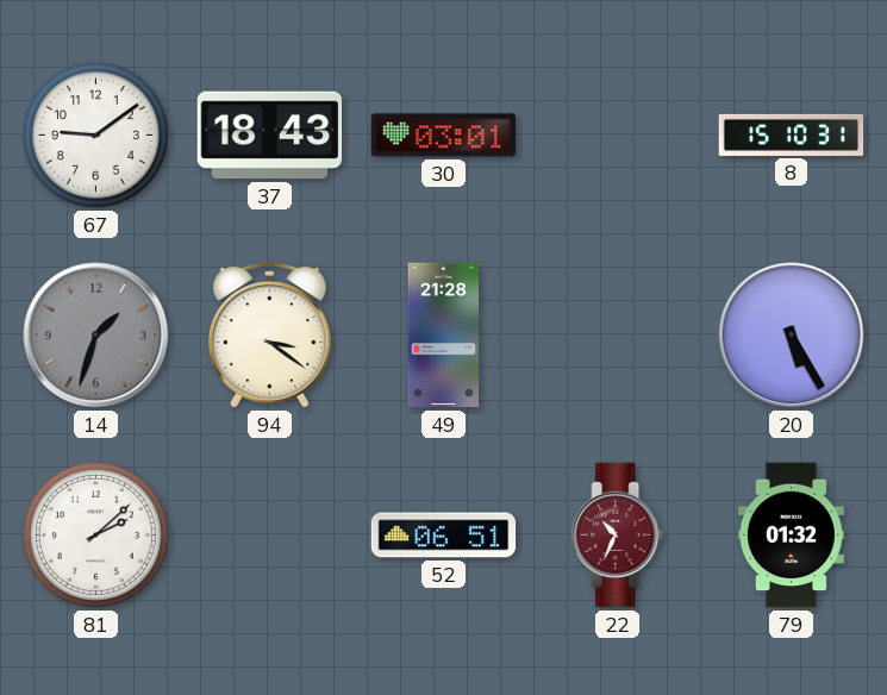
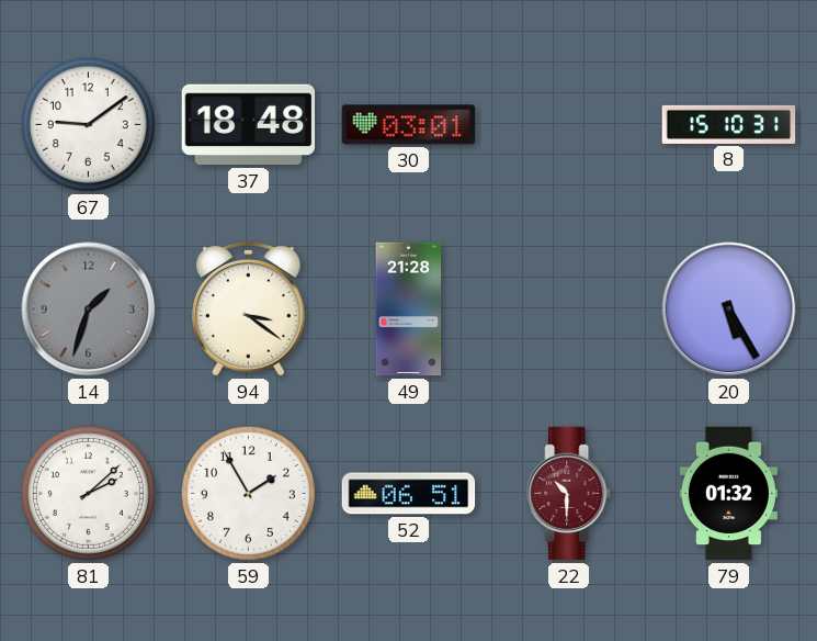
37: 18:43 -> 18:48 (249, 125)
59: none -> 1:55 (248, 493)
22: 10:34 -> 10:30 (569, 494)
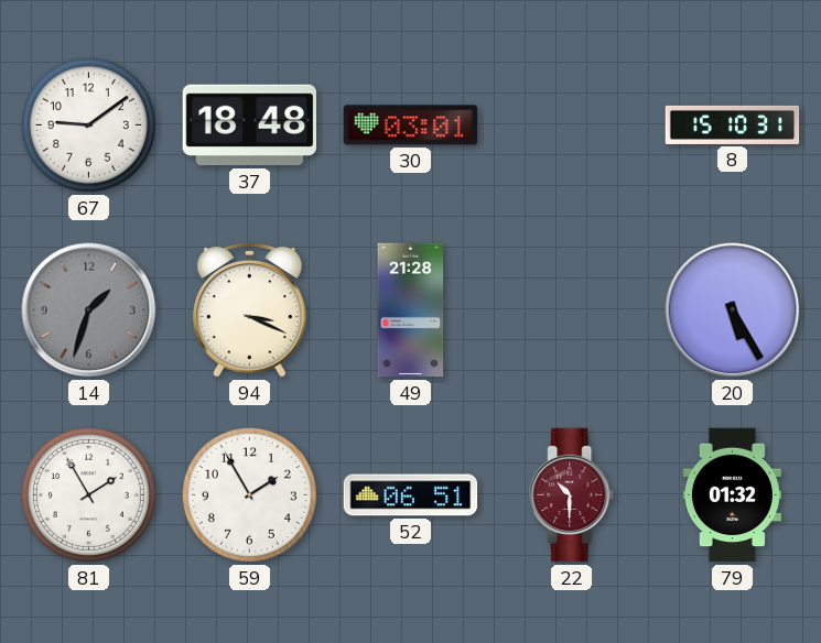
94: 3:21 -> 3:19 (250, 310)
81: 2:08 -> 1:55 (88, 494)
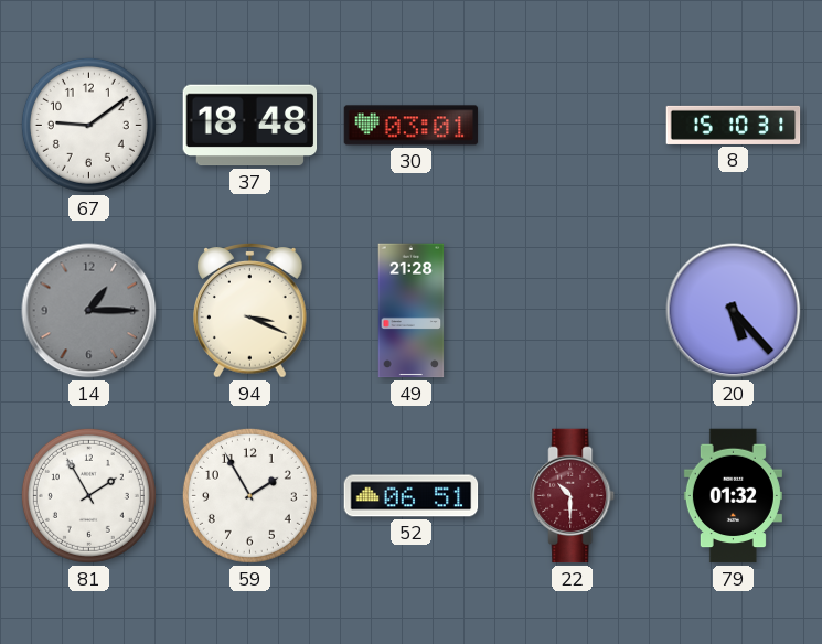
14: 1:33 -> 1:15 (89, 311)
20: 5:25 -> 5:23 (734, 311)
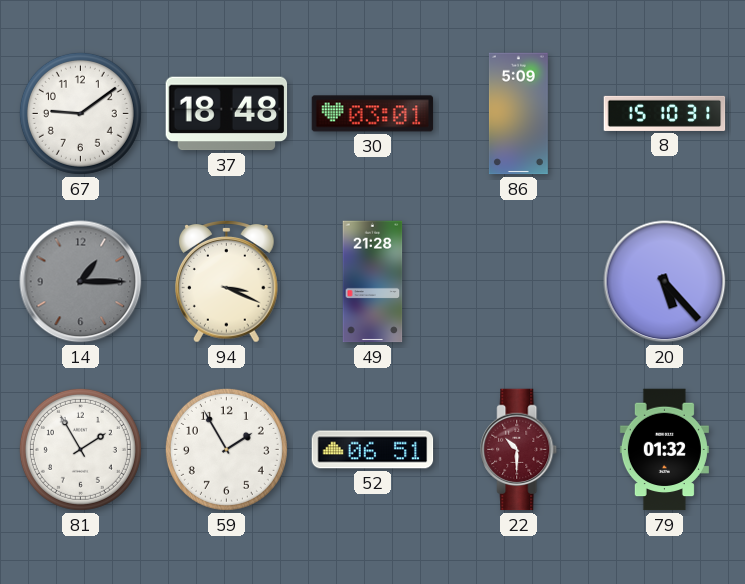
86: none -> 5:09 (518, 114)
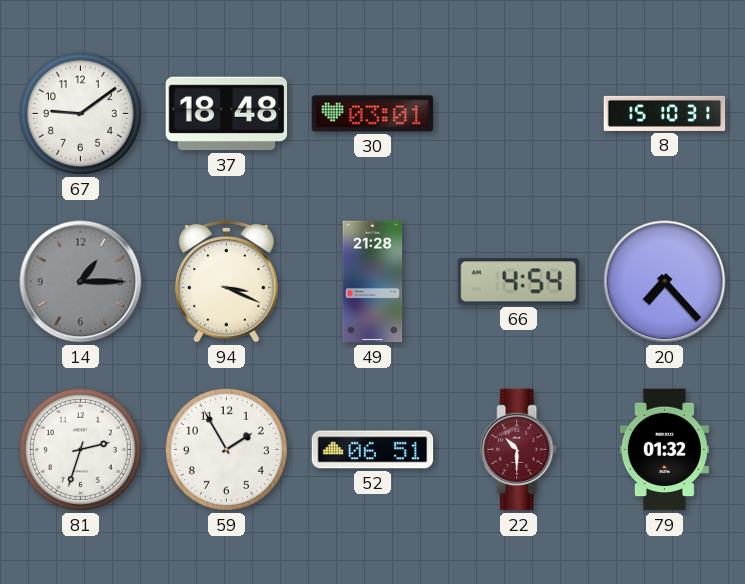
86: 5:09 -> none (518, 114)
66: none -> 4:54 (518, 282)
20: 5:23 -> 7:23 (665, 282)
81: 1:55 -> 2:33 (80, 449)
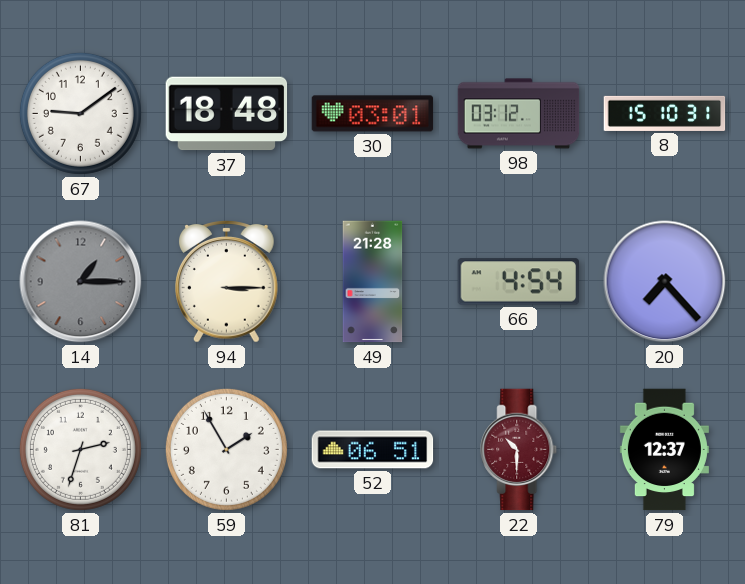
98: none -> 03:12 (519, 114)
94: 3:19 -> 3:15 (227, 282)
79: 01:32 -> 12:37 (664, 450)
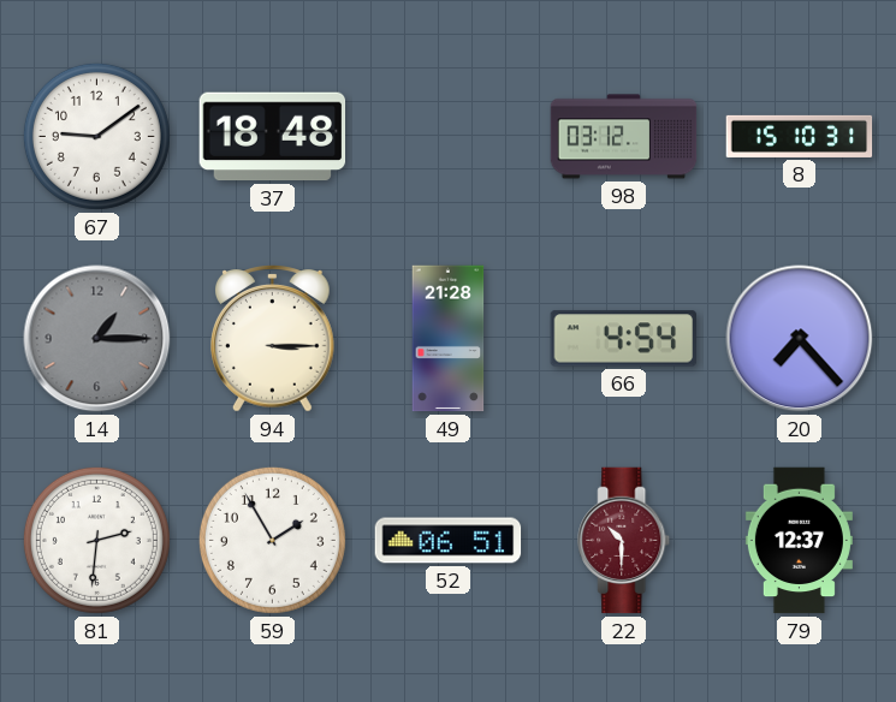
30: 03:01 -> none (373, 114)
81: 2:33 -> 2:31 (96, 540)
